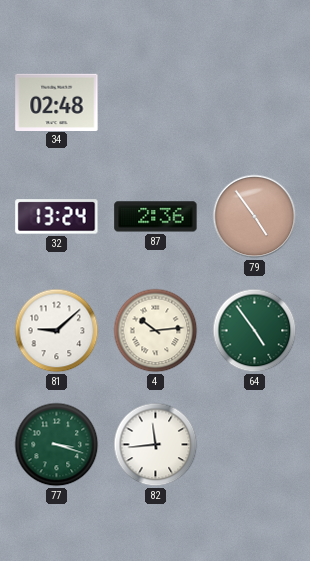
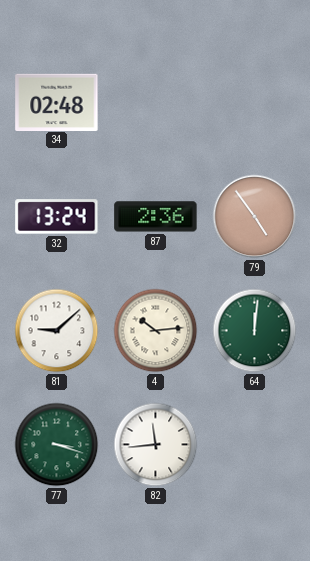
64: 4:54 -> 12:01 (255, 331)
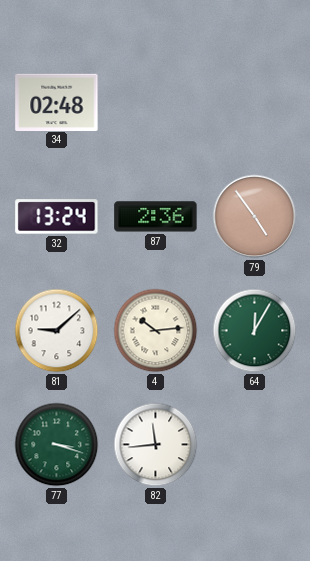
64: 12:01 -> 12:05 (255, 331)
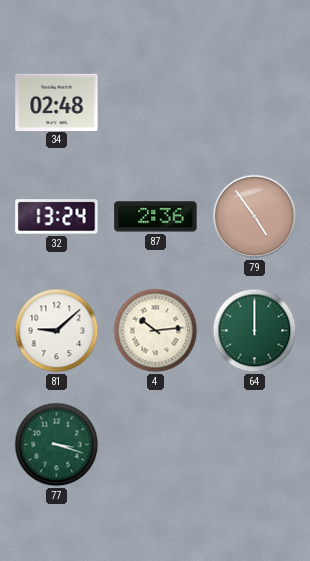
64: 12:05 -> 12:00 (255, 331)
82: 11:44 -> none (156, 445)
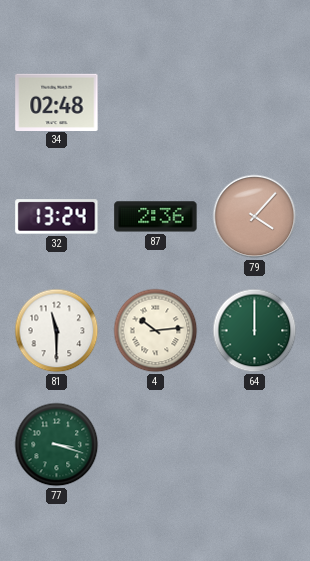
79: 4:54 -> 4:07 (255, 217)
81: 9:08 -> 11:30 (57, 331)
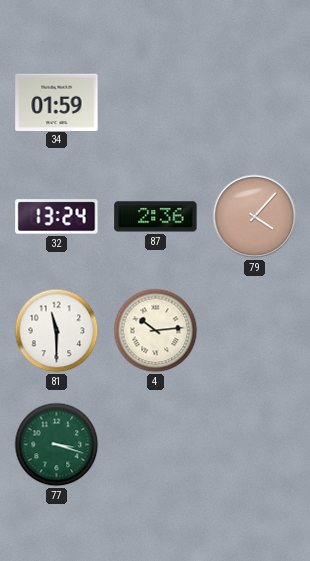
34: 02:48 -> 01:59 (57, 102)
64: 12:00 -> none (255, 331)
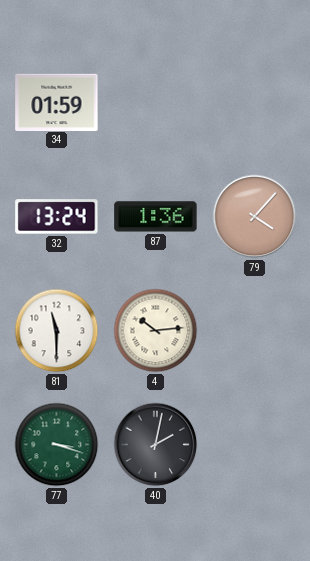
87: 2:36 -> 1:36 (156, 217)
40: none -> 2:02 (156, 445)
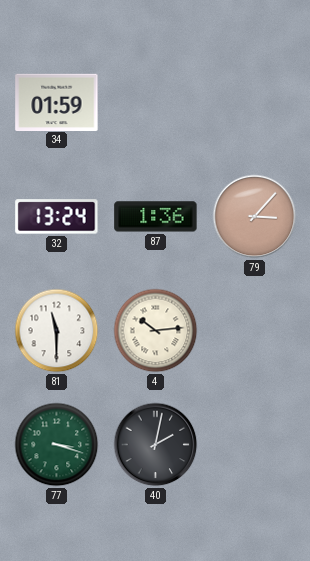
79: 4:07 -> 3:07 (255, 217)
